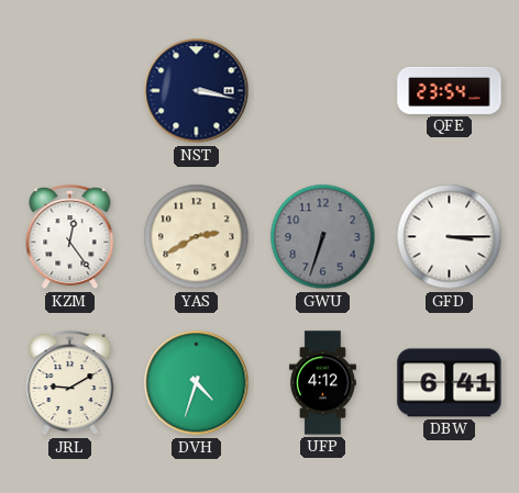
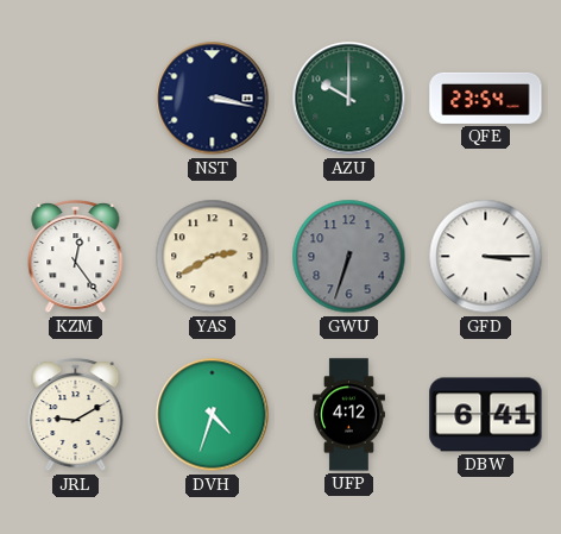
AZU: none -> 10:00 (349, 99)
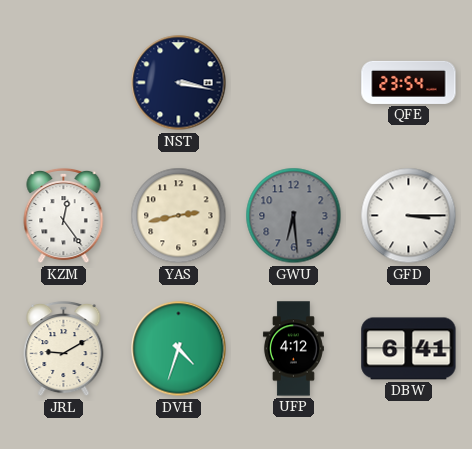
AZU: 10:00 -> none (349, 99)
YAS: 2:40 -> 2:43 (179, 216)
GWU: 6:33 -> 6:29 (294, 216)
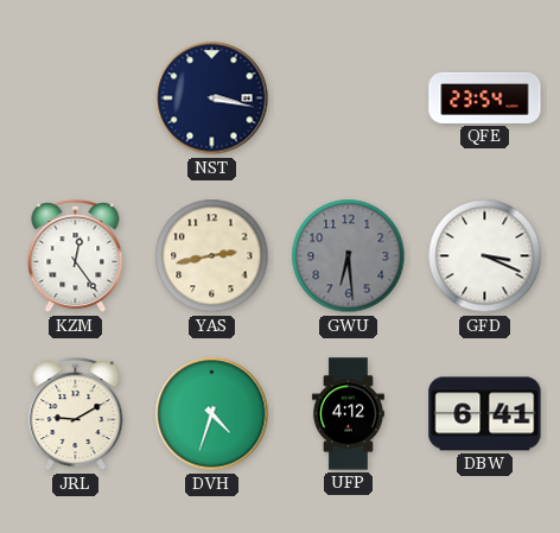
GFD: 3:15 -> 3:19 (485, 256)
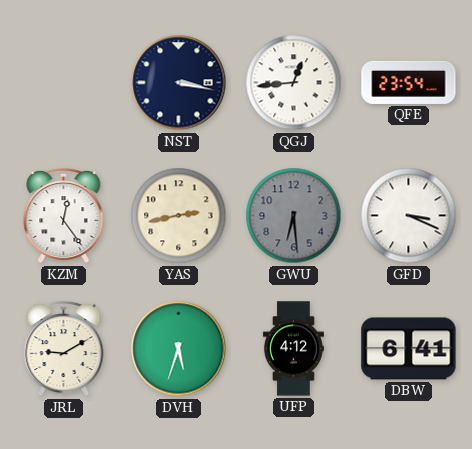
QGJ: none -> 12:44 (294, 83)
DVH: 4:33 -> 5:33 (179, 349)
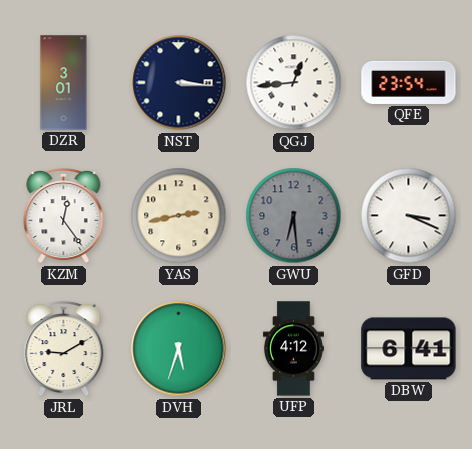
DZR: none -> 3:01 (64, 83)
NST: 3:17 -> 3:16 (179, 83)
